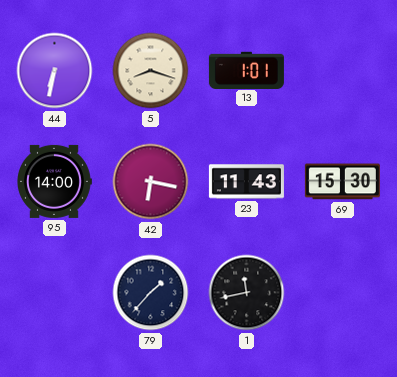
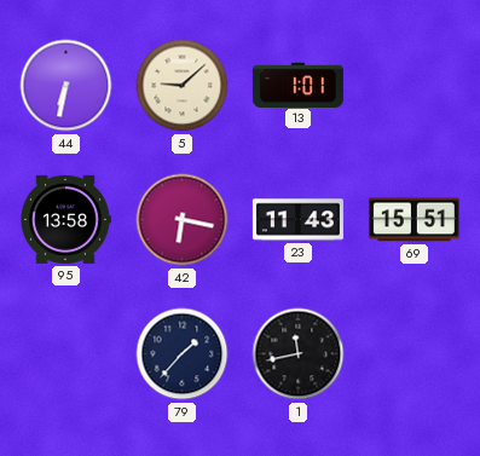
5: 8:18 -> 9:08 (183, 86)
95: 14:00 -> 13:58 (66, 219)
69: 15:30 -> 15:51 (414, 220)
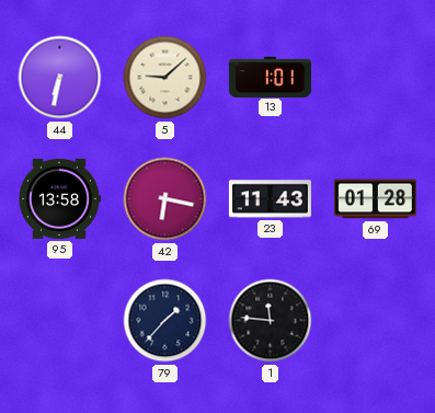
69: 15:51 -> 01:28 (375, 199)
1: 11:43 -> 11:46 (271, 321)
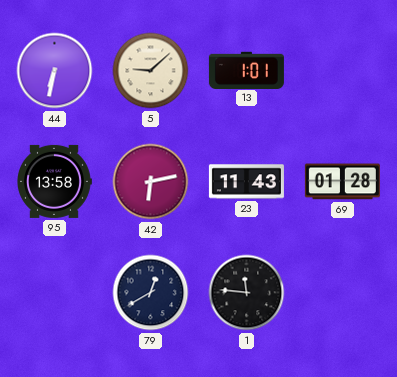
42: 6:17 -> 6:13 (151, 182)
79: 1:37 -> 12:40 (151, 293)
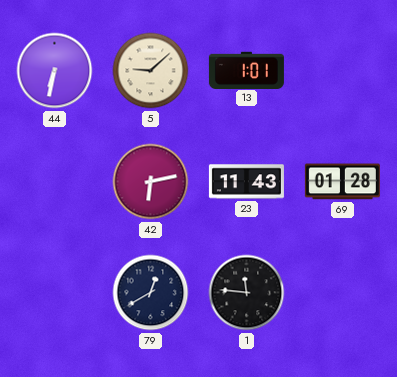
95: 13:58 -> none (55, 181)
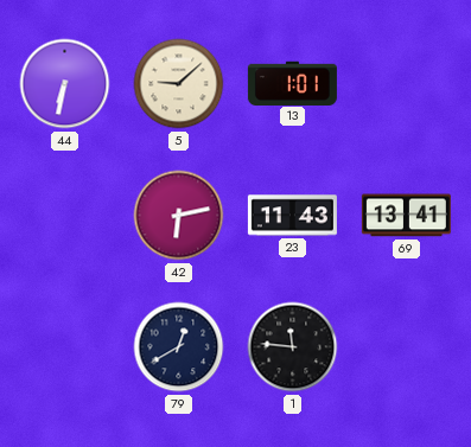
69: 01:28 -> 13:41 (406, 216)
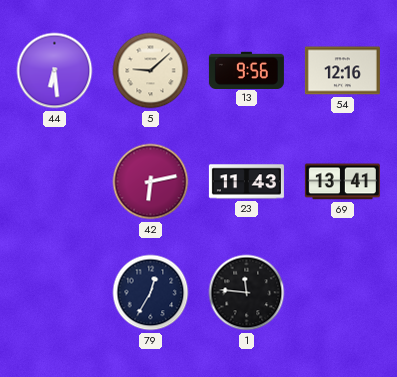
44: 6:32 -> 6:29 (55, 71)
13: 1:01 -> 9:56 (246, 70)
54: none -> 12:16 (342, 71)
79: 12:40 -> 12:35 (151, 293)
